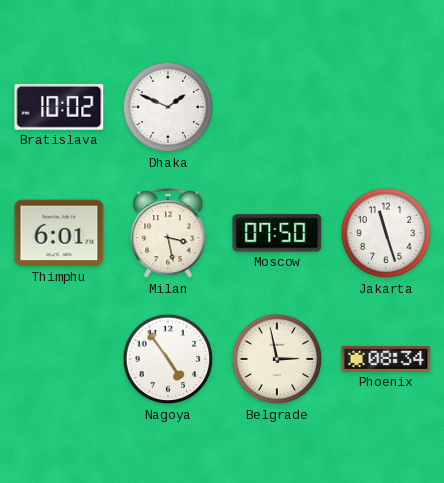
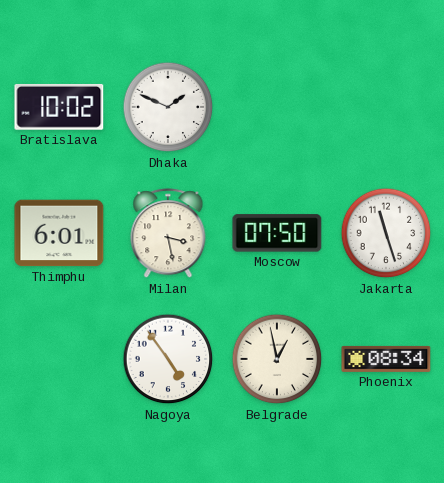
Belgrade: 2:58 -> 12:58 (277, 359)
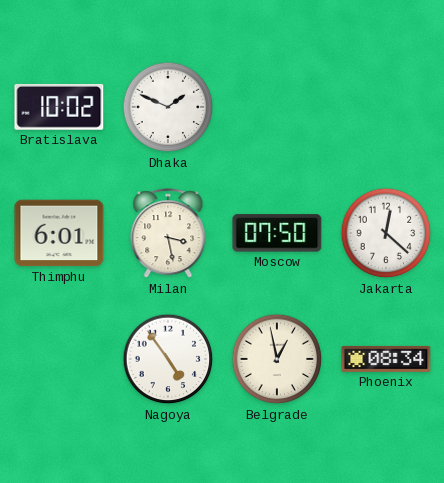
Jakarta: 11:27 -> 12:22 (386, 233)
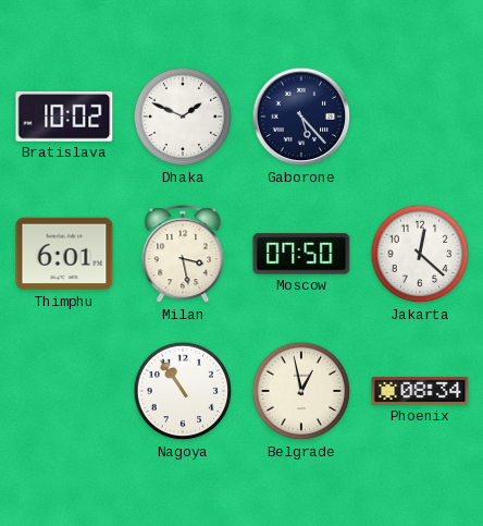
Gaborone: none -> 5:23 (301, 117)
Nagoya: 4:54 -> 10:54 (183, 391)
